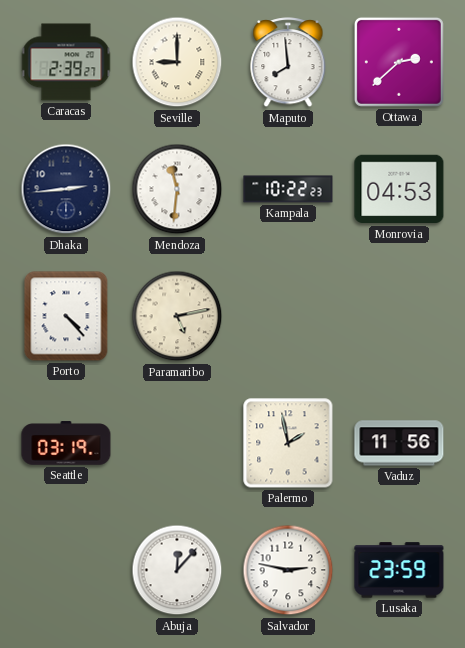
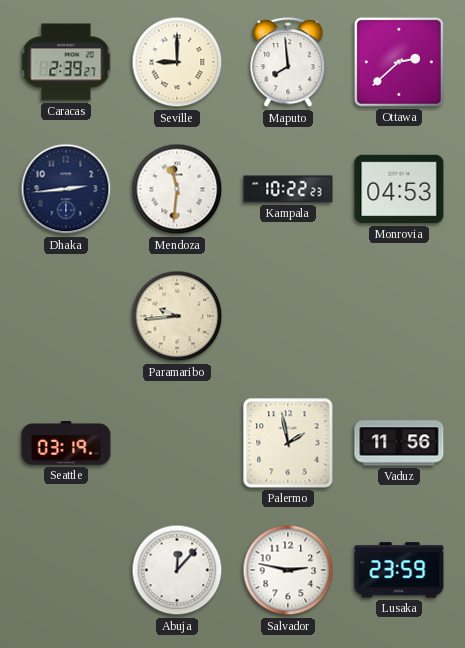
Porto: 4:23 -> none (66, 316)
Paramaribo: 5:13 -> 9:44 (177, 316)
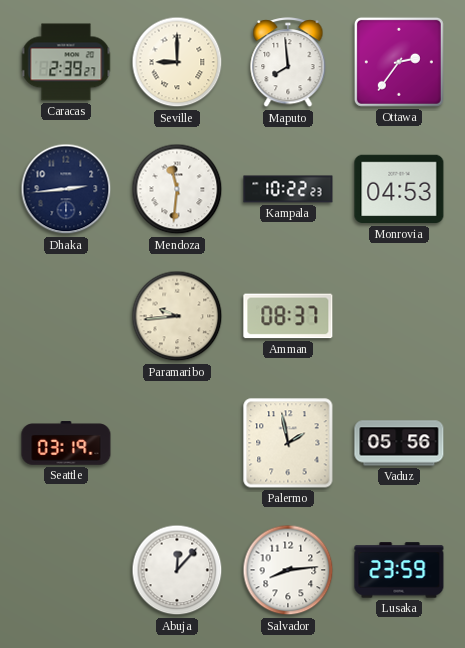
Ottawa: 2:38 -> 2:36 (399, 62)
Amman: none -> 08:37 (288, 316)
Vaduz: 11:56 -> 05:56 (399, 443)
Salvador: 2:47 -> 8:14 (288, 570)
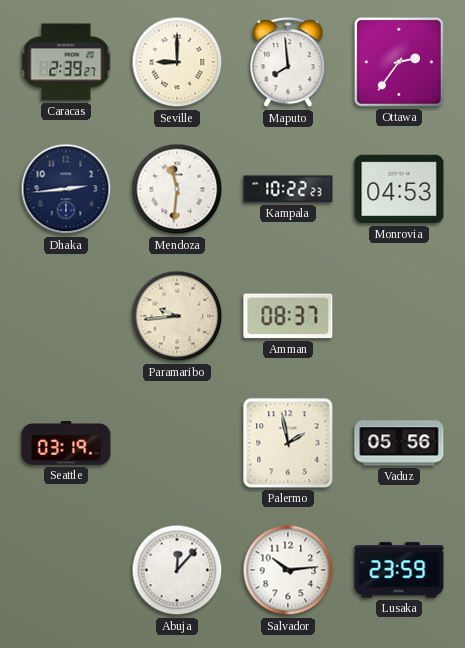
Salvador: 8:14 -> 10:14 (288, 570)
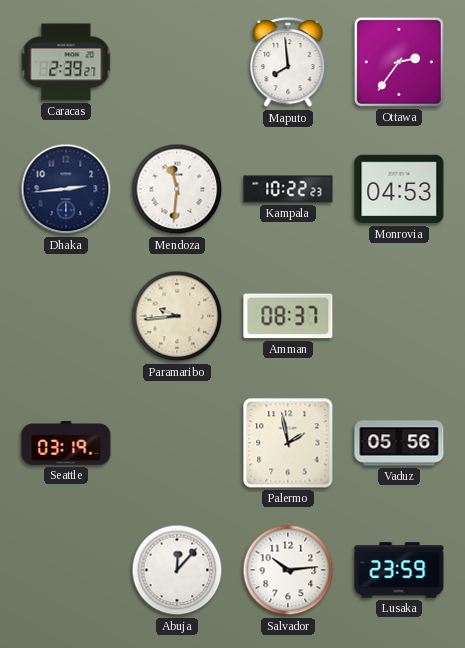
Seville: 9:00 -> none (177, 62)
